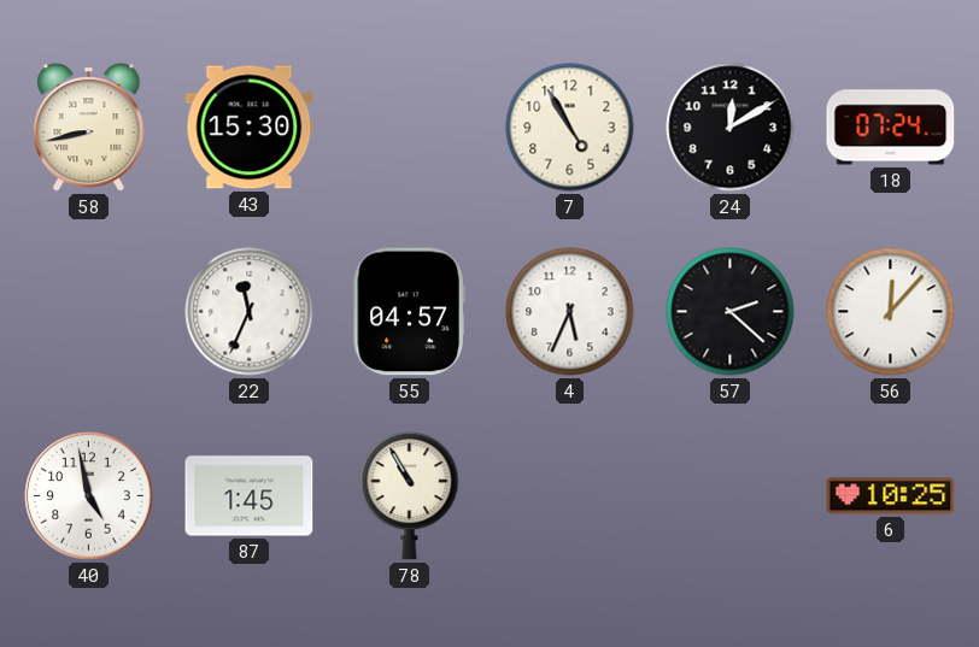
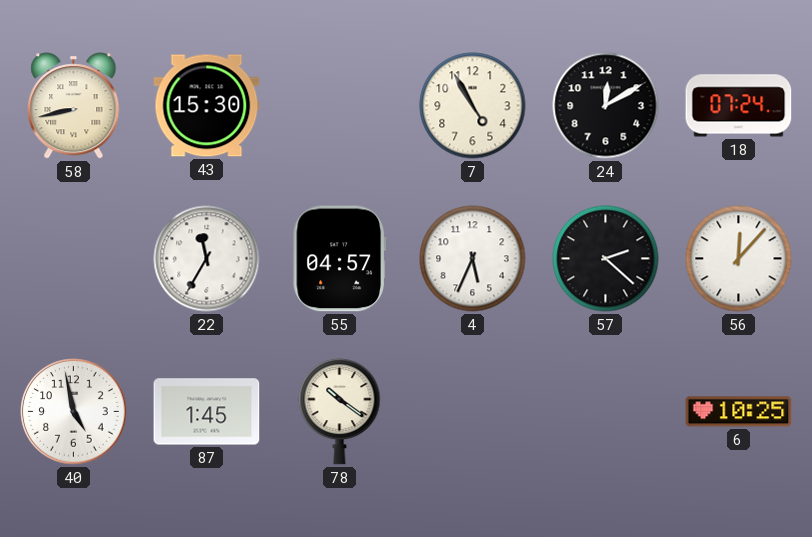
22: 11:34 -> 11:35 (207, 259)
78: 10:55 -> 10:21 (340, 412)
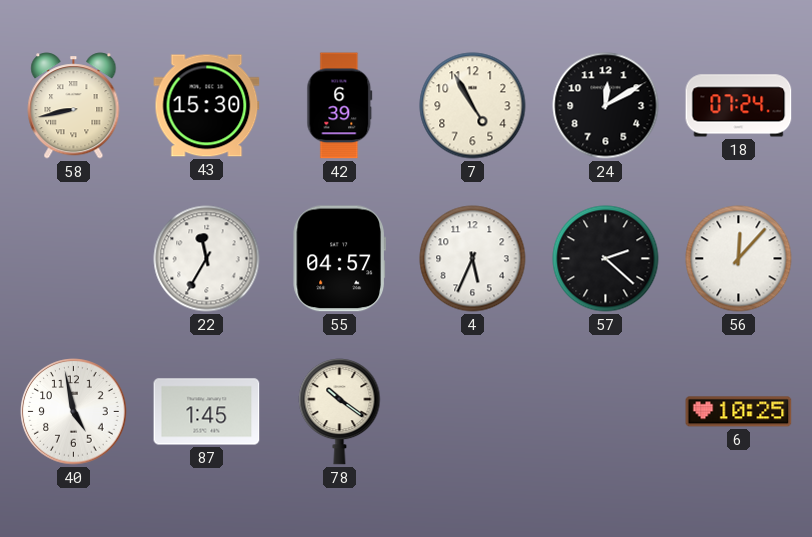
42: none -> 6:39 (340, 106)
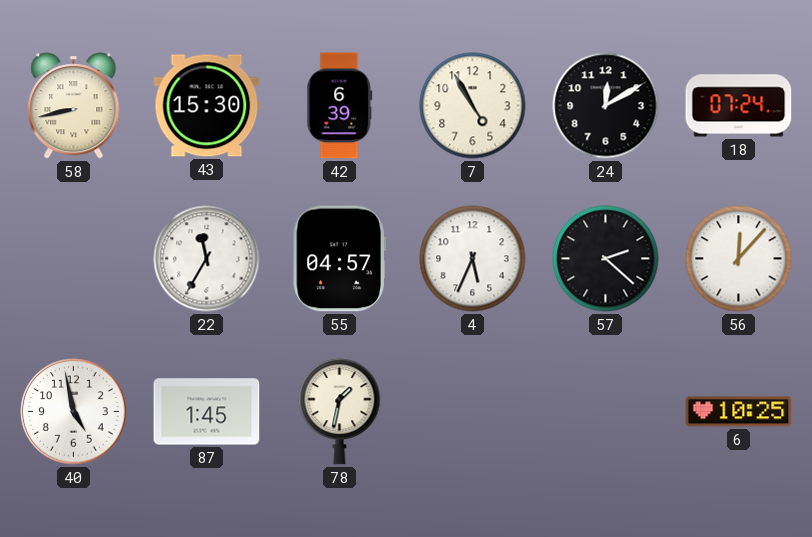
78: 10:21 -> 1:32 (340, 412)
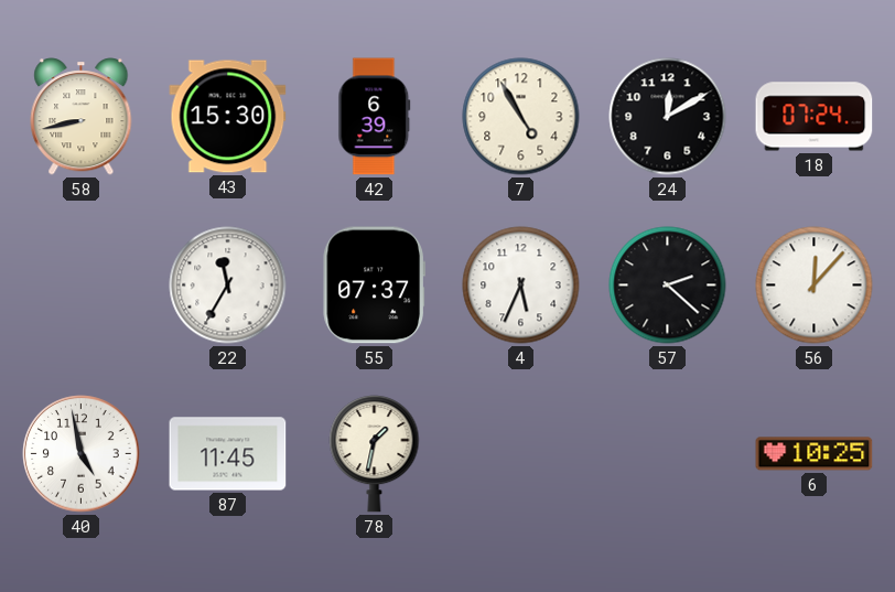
55: 04:57 -> 07:37 (374, 286)
87: 1:45 -> 11:45 (228, 454)
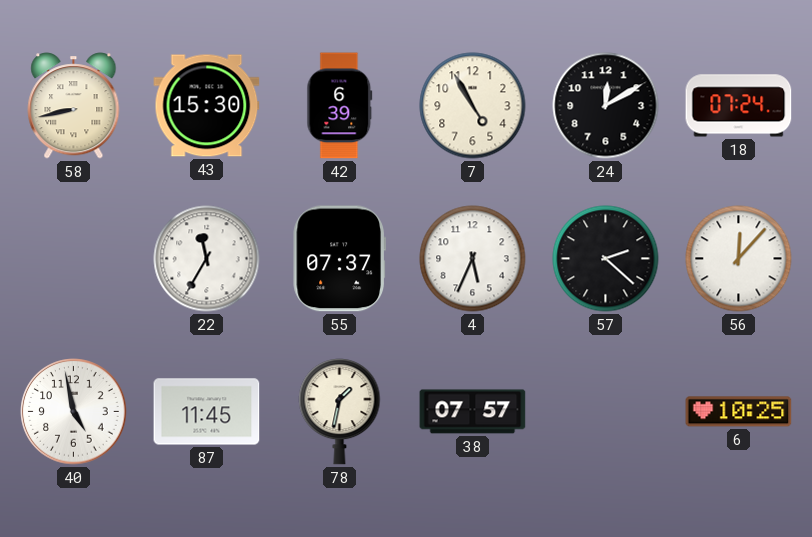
38: none -> 07:57 (473, 412)
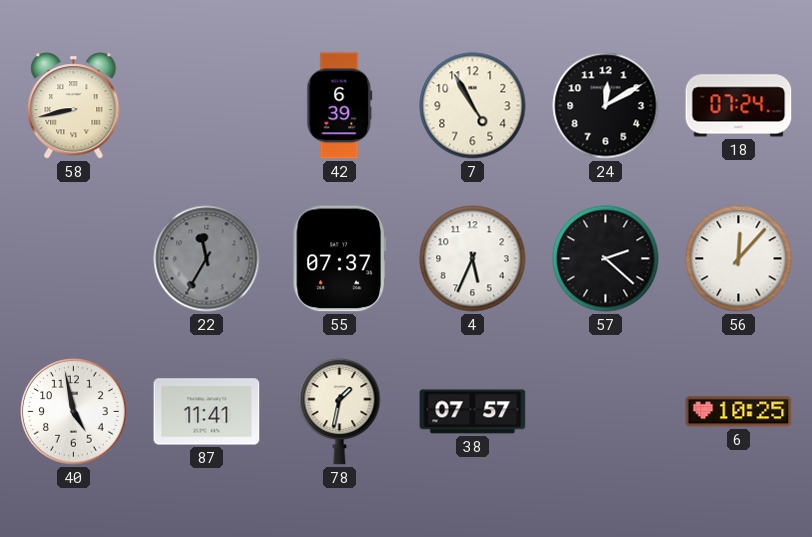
43: 15:30 -> none (207, 106)
22 dial: white -> grey (207, 259)
87: 11:45 -> 11:41 (207, 412)
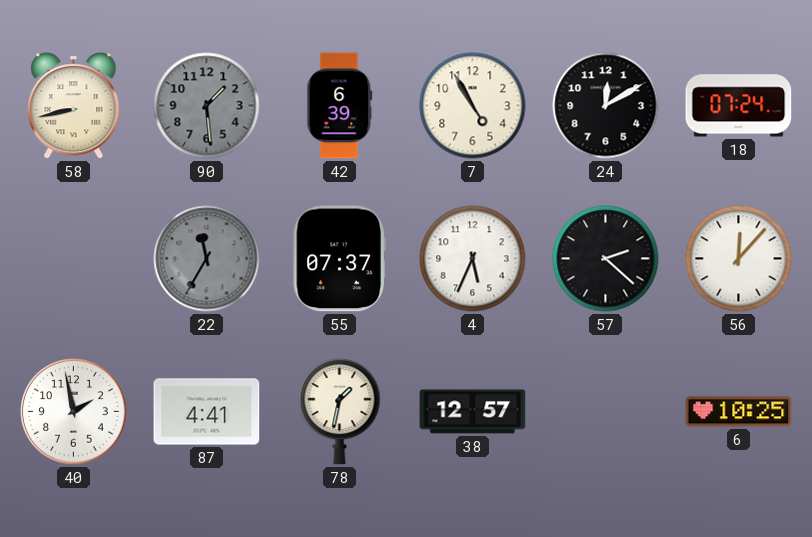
90: none -> 1:29 (207, 106)
40: 4:58 -> 1:58 (74, 412)
87: 11:41 -> 4:41 (207, 412)
38: 07:57 -> 12:57 (473, 412)
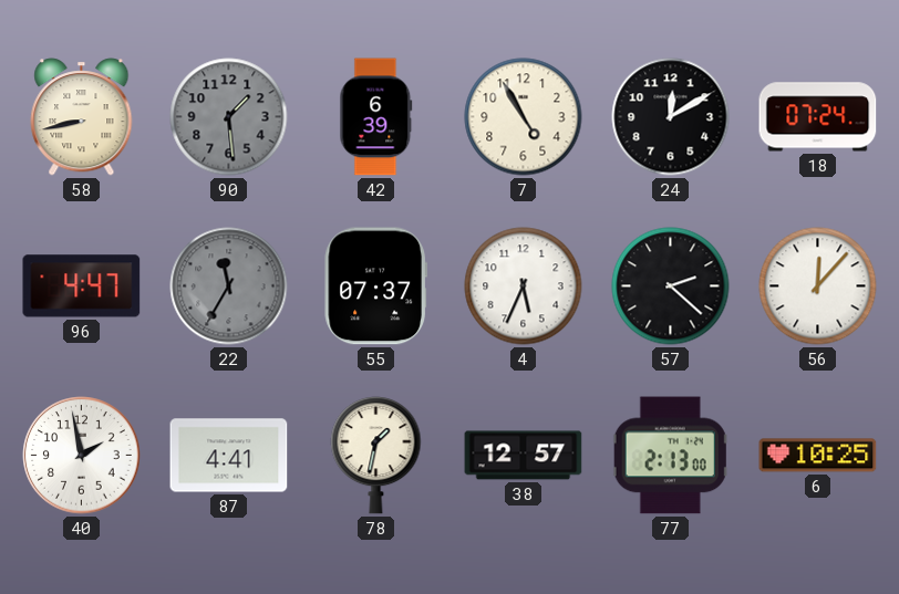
96: none -> 4:47 (82, 286)
77: none -> 2:13 (671, 456)
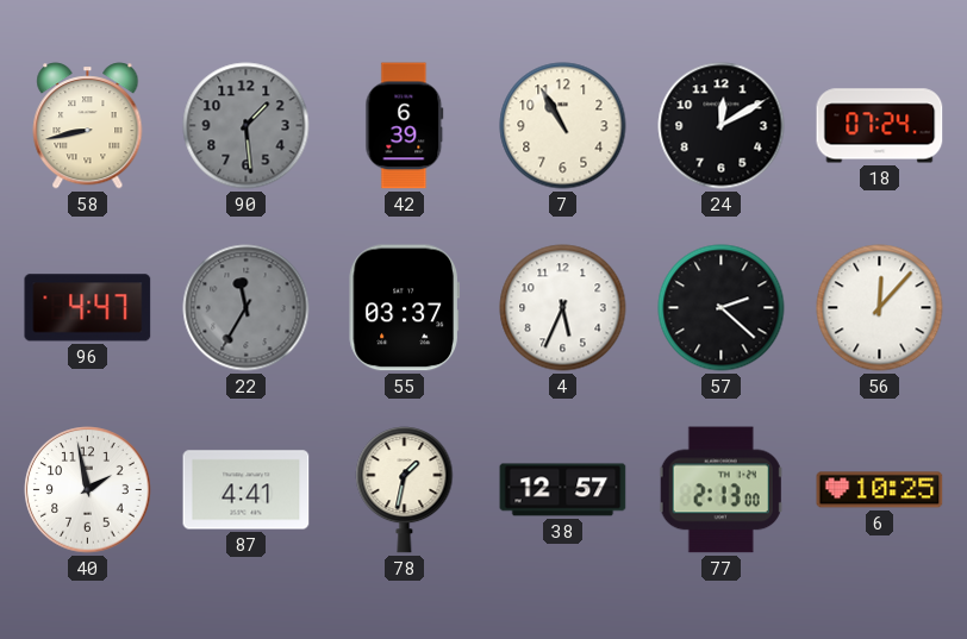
7: 4:55 -> 10:55 (563, 126)
55: 07:37 -> 03:37 (404, 308)
